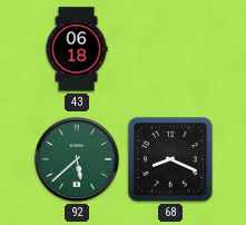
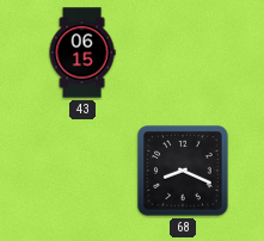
43: 06:18 -> 06:15 (82, 52)
92: 5:38 -> none (78, 160)
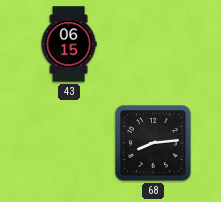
68: 8:19 -> 8:14 (153, 143)
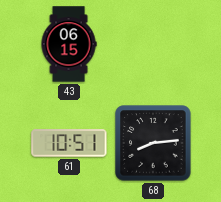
61: none -> 10:51 (69, 143)
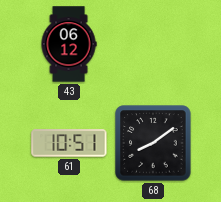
43: 06:15 -> 06:12 (69, 44)
68: 8:14 -> 8:09 (153, 143)
